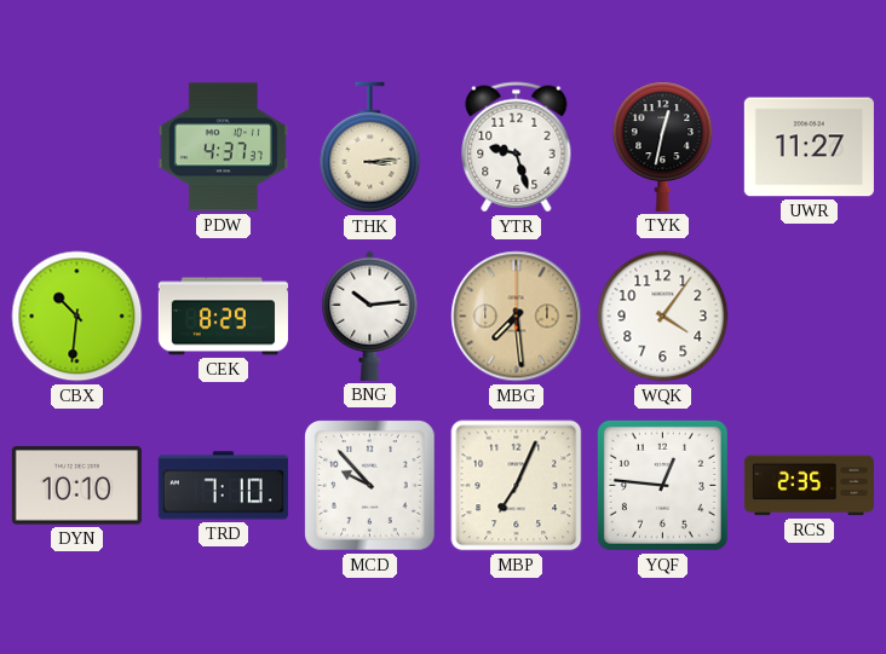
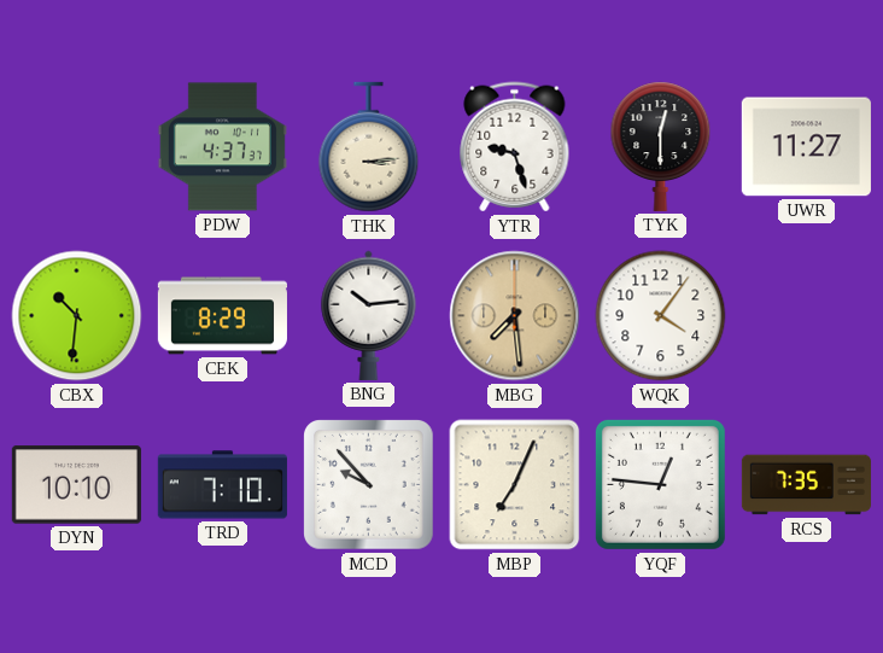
TYK: 12:32 -> 12:30 (661, 146)
RCS: 2:35 -> 7:35 (806, 485)
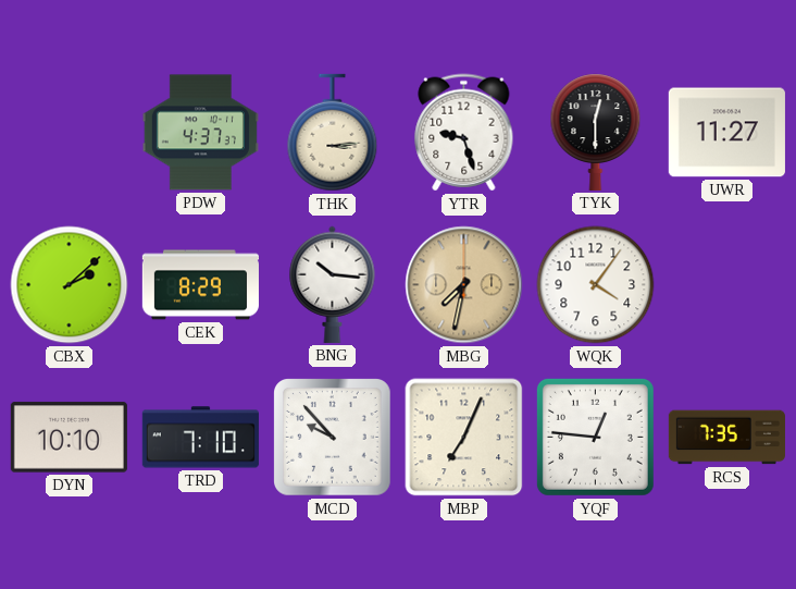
CBX: 10:31 -> 2:08 (70, 285)
BNG: 10:14 -> 10:16 (333, 284)
MBG: 7:29 -> 7:32 (464, 285)
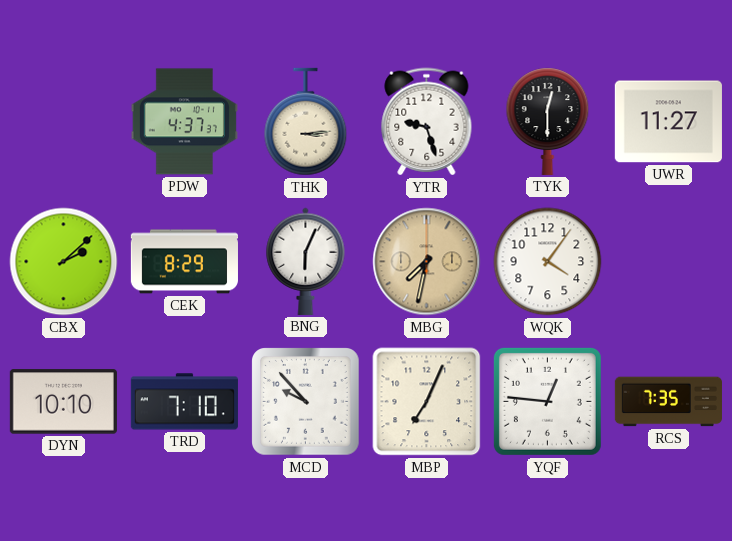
BNG: 10:16 -> 6:04 (306, 261)
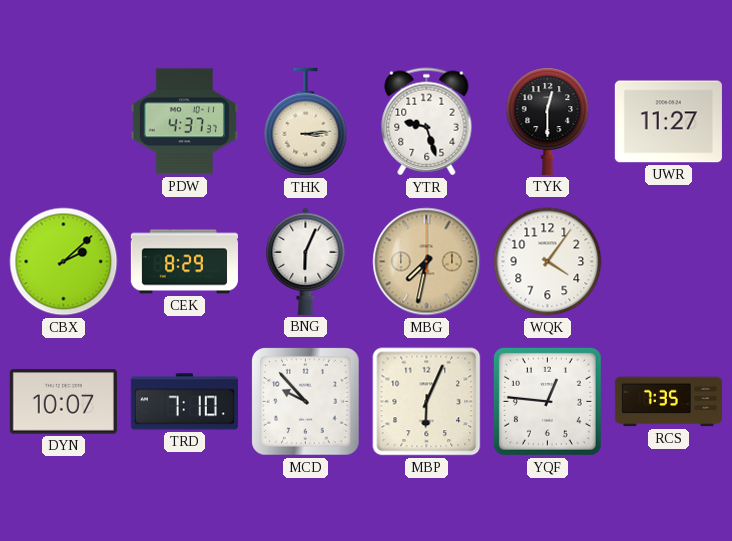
DYN: 10:10 -> 10:07 (63, 402)
MBP: 7:04 -> 6:04 (427, 402)
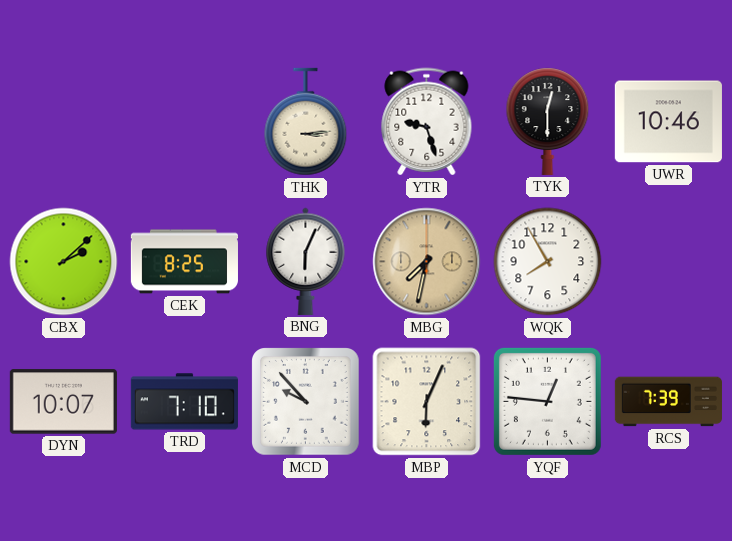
PDW: 4:37 -> none (184, 122)
UWR: 11:27 -> 10:46 (668, 122)
CEK: 8:29 -> 8:25 (184, 262)
WQK: 4:06 -> 7:55 (548, 262)
RCS: 7:35 -> 7:39 (668, 402)
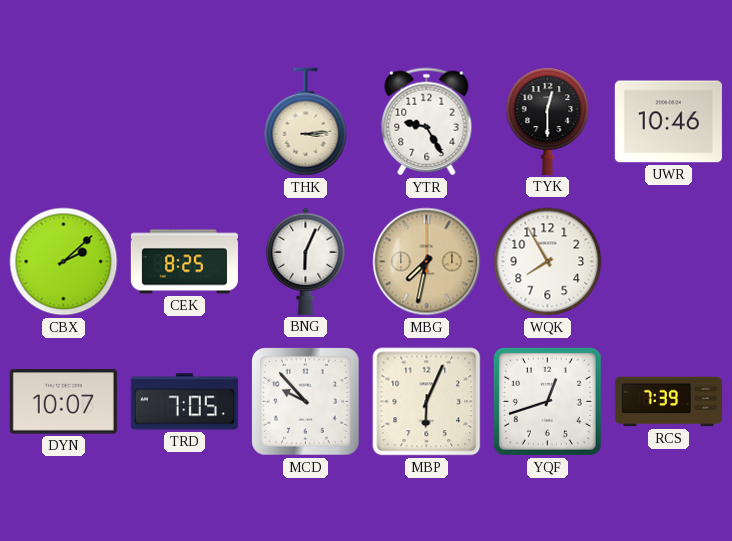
YTR: 9:27 -> 9:25 (427, 122)
TRD: 7:10 -> 7:05 (184, 402)
YQF: 12:46 -> 12:42 (547, 401)
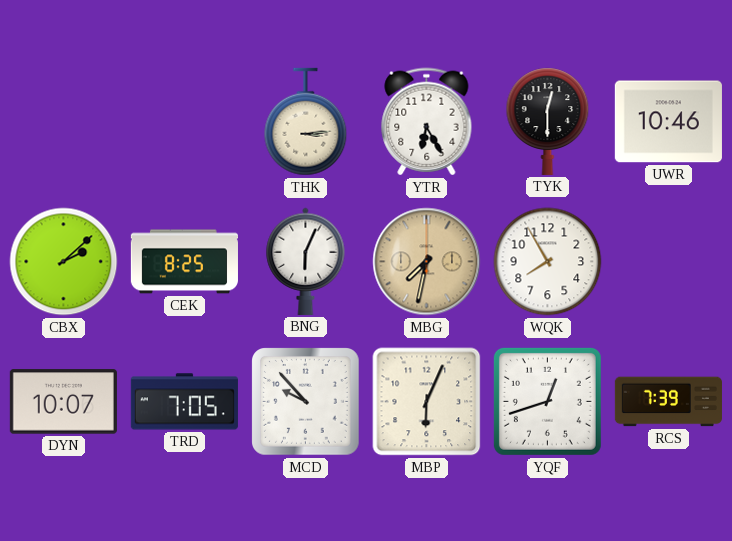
YTR: 9:25 -> 6:25 (427, 122)
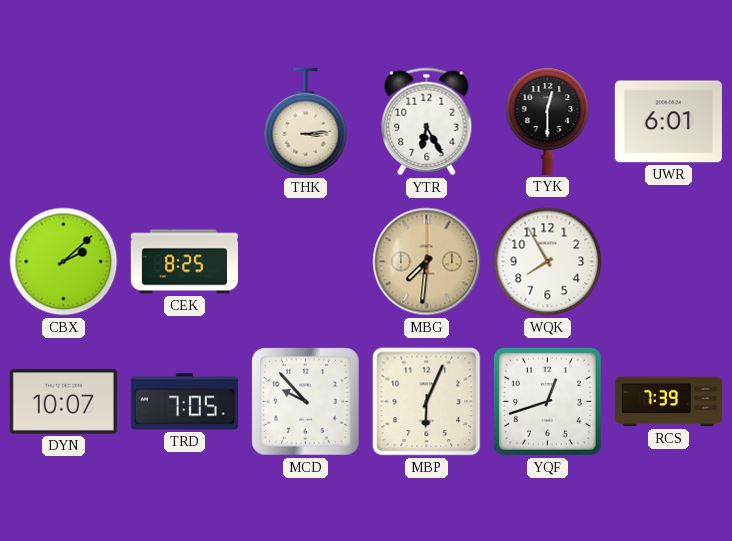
UWR: 10:46 -> 6:01 (668, 122)
BNG: 6:04 -> none (306, 261)
MBG: 7:32 -> 7:31 (427, 262)
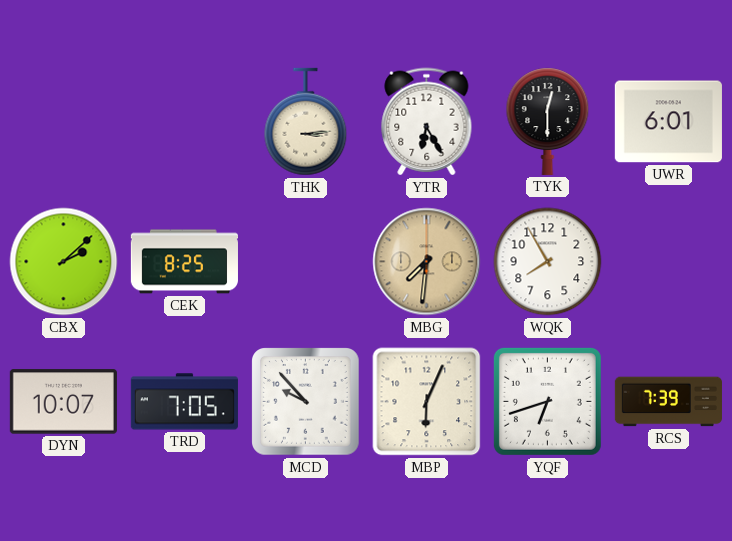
YQF: 12:42 -> 6:42 (547, 401)
